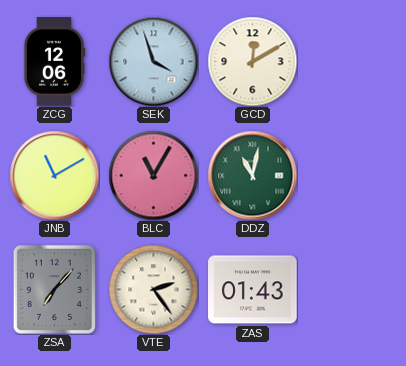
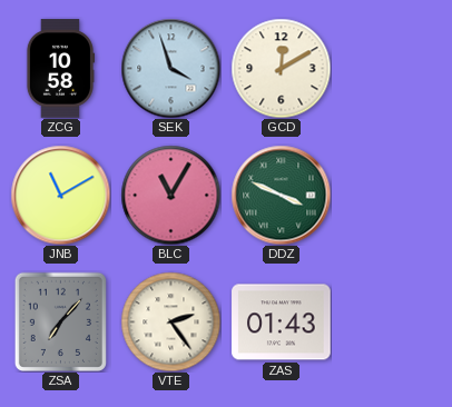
ZCG: 12:06 -> 10:58 (60, 69)
DDZ: 11:02 -> 3:49 (281, 195)
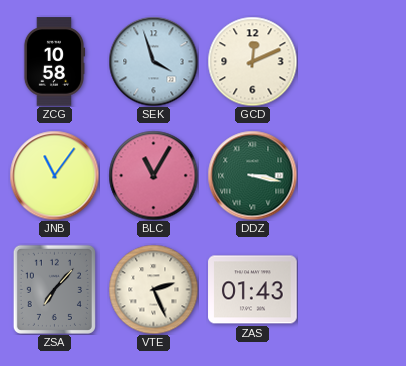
GCD: 12:10 -> 12:11 (252, 61)
JNB: 11:10 -> 11:06 (54, 175)
DDZ: 3:49 -> 3:17 (252, 175)
VTE: 2:24 -> 2:26 (153, 289)
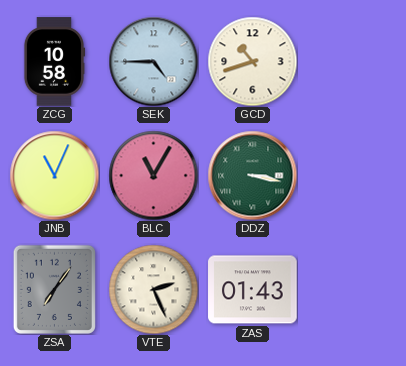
SEK: 3:57 -> 4:45 (153, 61)
GCD: 12:11 -> 10:42 (252, 61)
JNB: 11:06 -> 11:04 (54, 175)
ZSA: 7:07 -> 7:06 (54, 289)
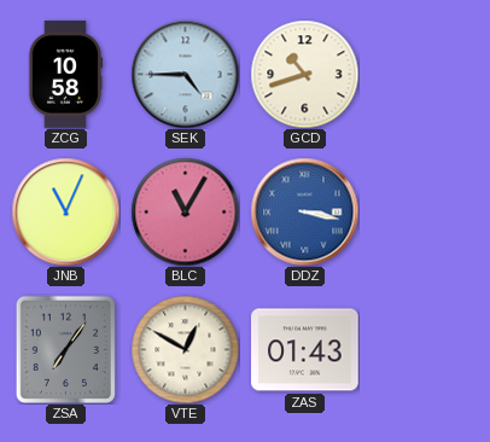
DDZ dial: green -> blue (304, 211)
VTE: 2:26 -> 12:50 (185, 349)
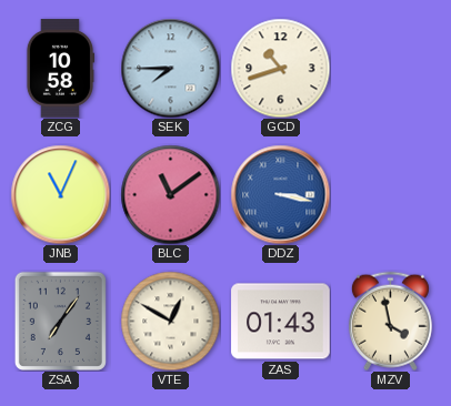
SEK: 4:45 -> 7:45 (170, 68)
BLC: 11:05 -> 11:09 (170, 194)
MZV: none -> 3:58 (390, 321)
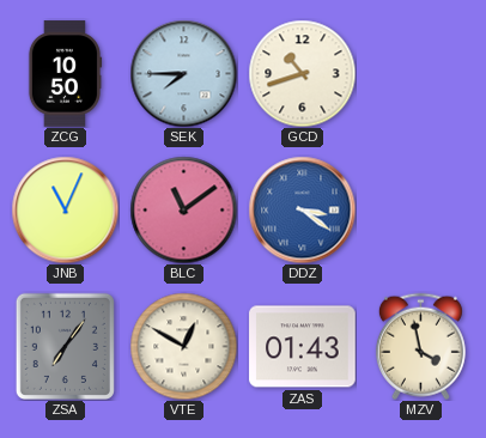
ZCG: 10:58 -> 10:50 (65, 74)
DDZ: 3:17 -> 3:21 (302, 209)
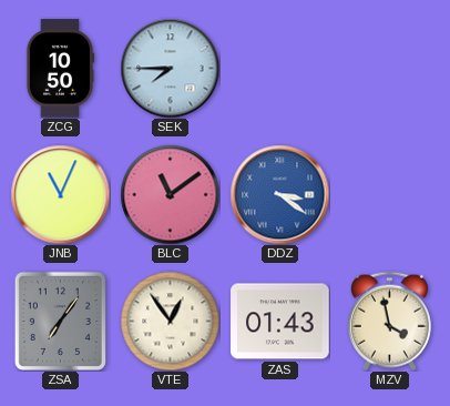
GCD: 10:42 -> none (302, 73)
VTE: 12:50 -> 12:54 (170, 321)
